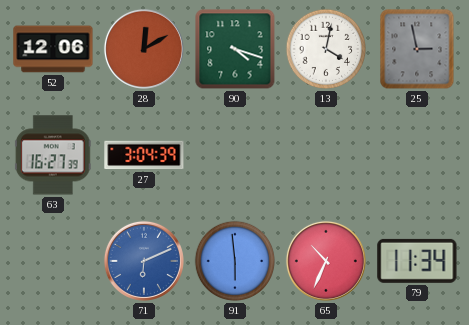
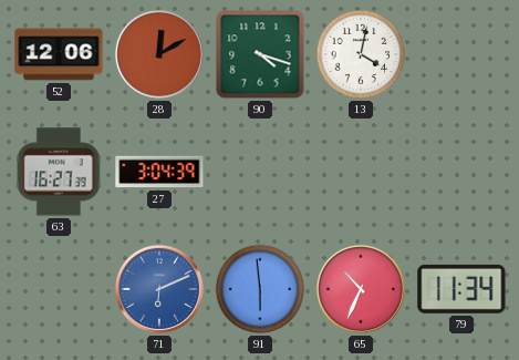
25: 2:58 -> none (417, 49)
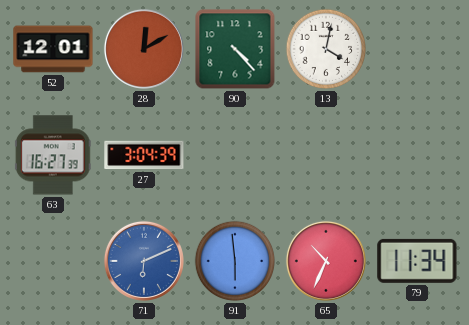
52: 12:06 -> 12:01 (53, 49)
90: 4:18 -> 4:23 (235, 49)
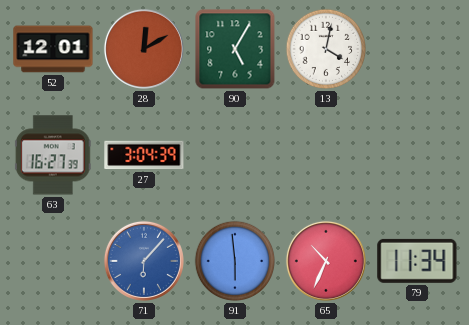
90: 4:23 -> 5:05 (235, 49)
71: 6:11 -> 6:07 (144, 261)
